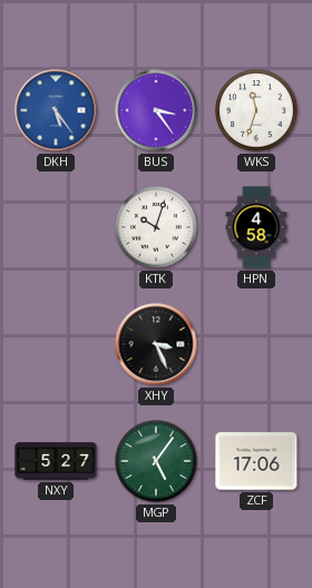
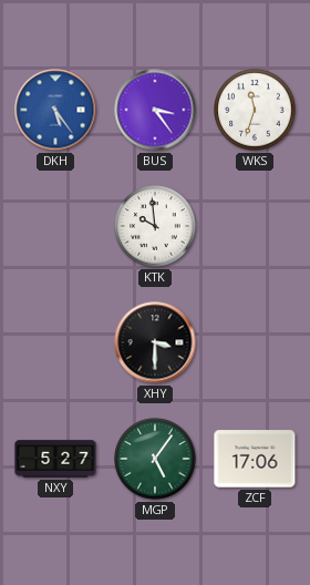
KTK: 10:03 -> 9:59 (155, 226)
HPN: 4:58 -> none (256, 227)
XHY: 3:26 -> 3:30 (155, 342)
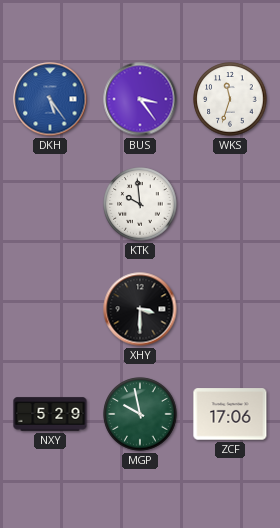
NXY: 5:27 -> 5:29 (50, 414)
MGP: 5:06 -> 9:58 (140, 414)
